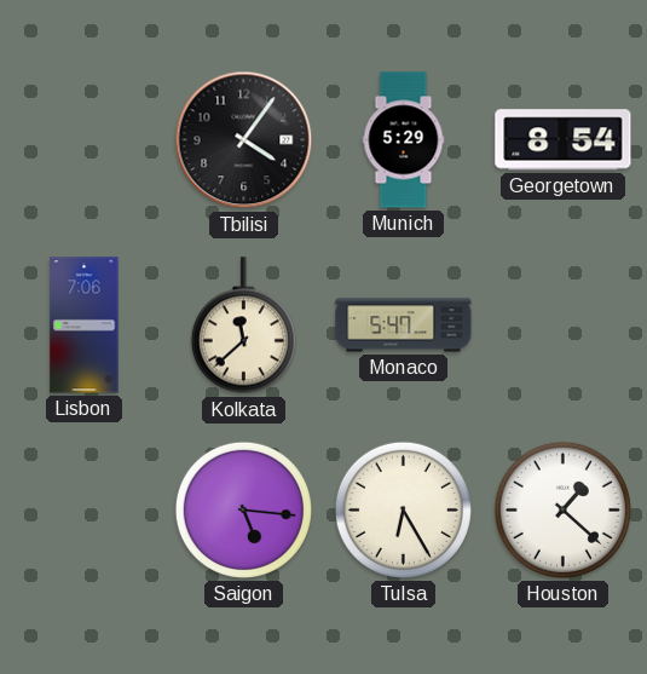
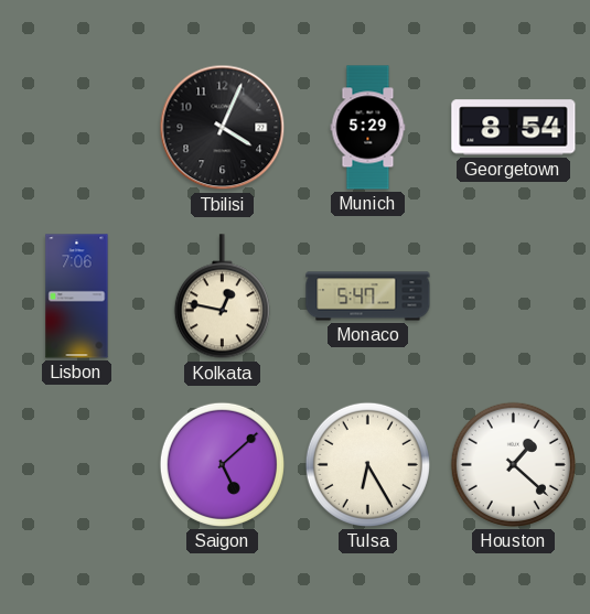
Tbilisi: 4:06 -> 4:04 (223, 128)
Kolkata: 11:38 -> 12:47 (222, 297)
Saigon: 5:16 -> 5:08 (222, 464)
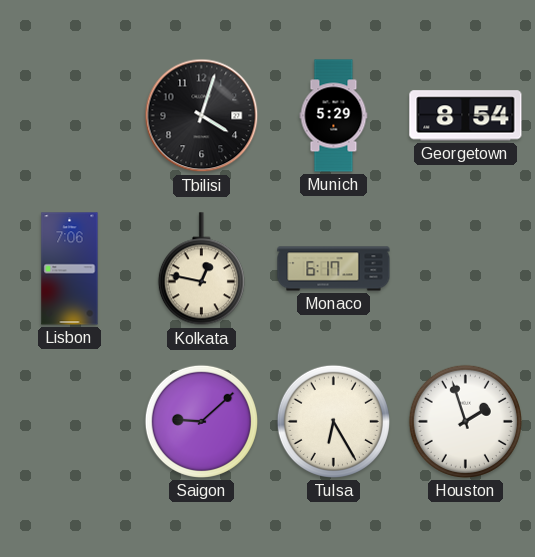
Tbilisi: 4:04 -> 4:03 (202, 116)
Monaco: 5:47 -> 6:17 (334, 269)
Saigon: 5:08 -> 9:08 (201, 421)
Houston: 1:22 -> 1:57 (465, 421)
